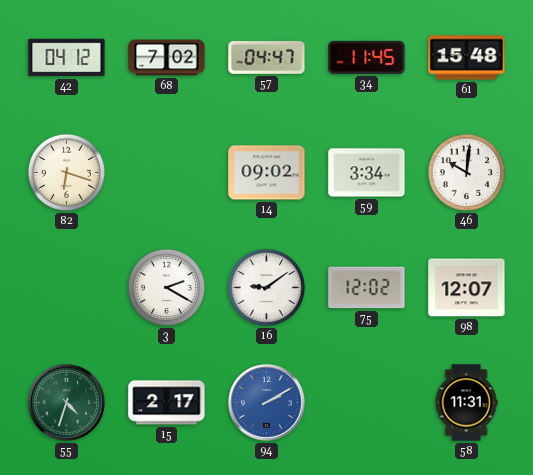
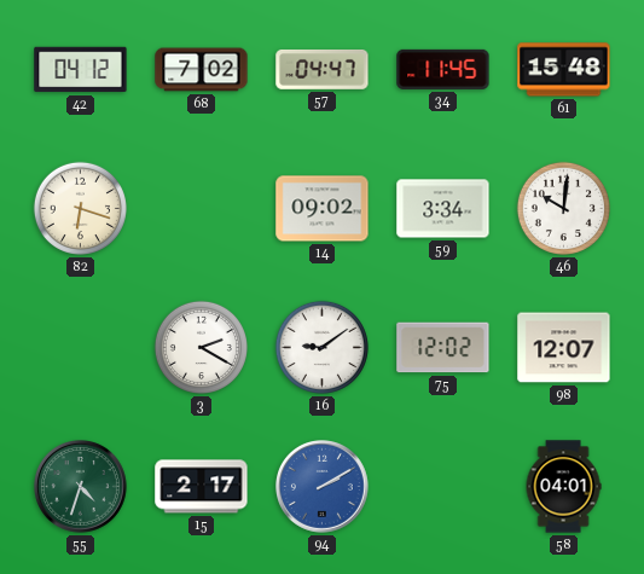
58: 11:31 -> 04:01 (563, 487)
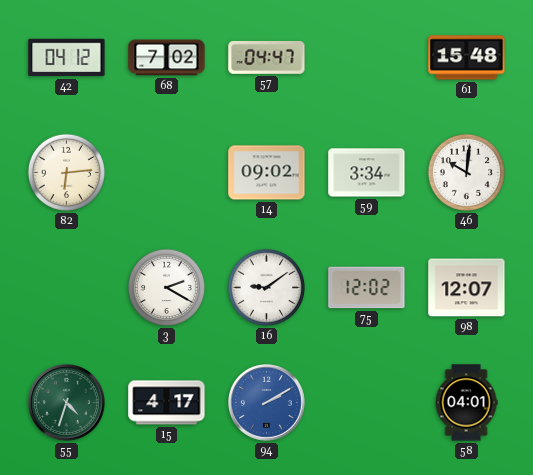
34: 11:45 -> none (443, 69)
82: 6:18 -> 6:14 (66, 172)
15: 2:17 -> 4:17 (167, 403)
